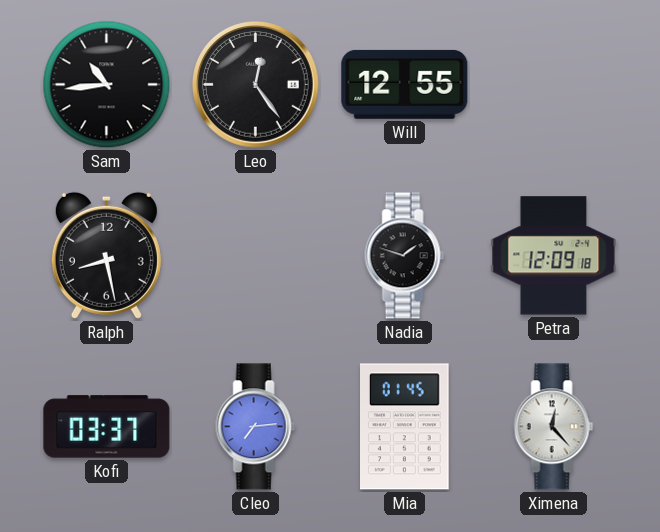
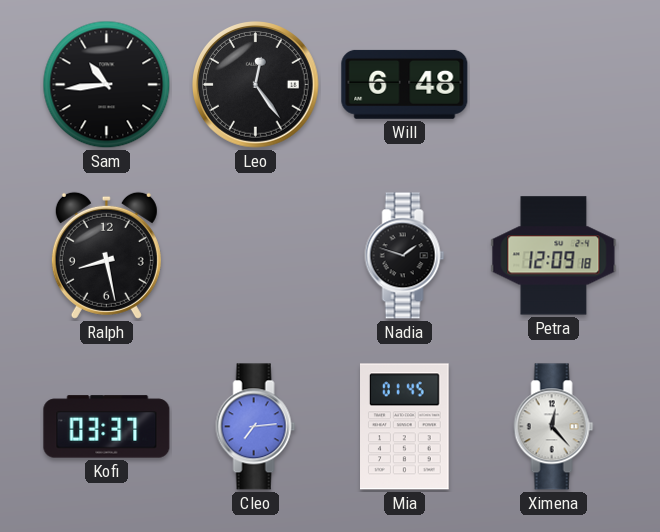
Will: 12:55 -> 6:48 (405, 84)
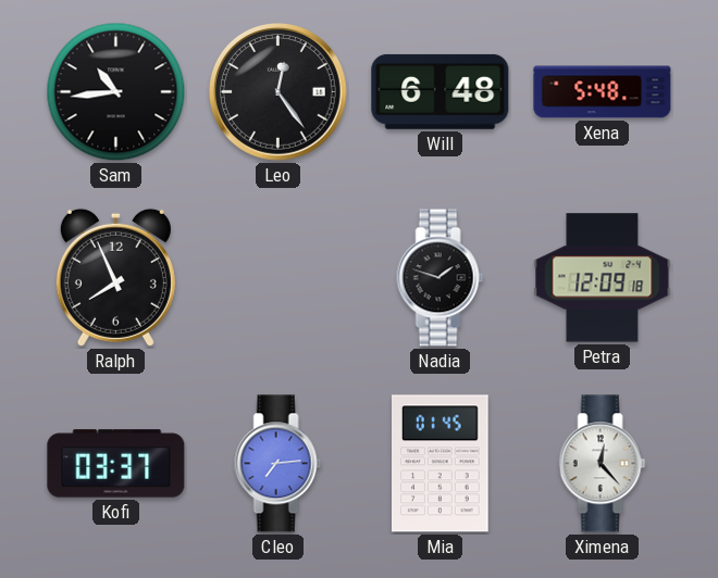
Xena: none -> 5:48 (603, 92)
Ralph: 8:28 -> 7:56 (115, 277)
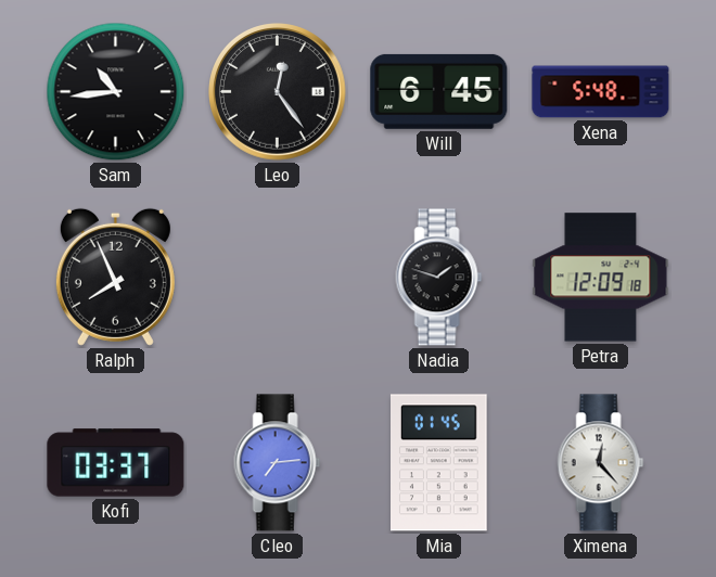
Will: 6:48 -> 6:45 (439, 91)
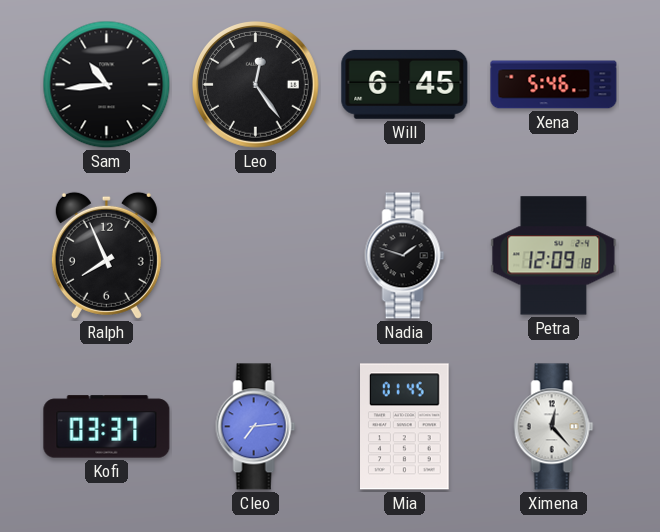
Xena: 5:48 -> 5:46 (554, 85)
